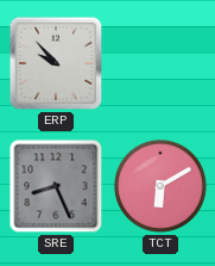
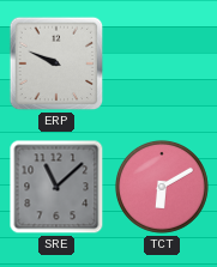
ERP: 9:53 -> 9:49 (56, 63)
SRE: 8:26 -> 11:08 (56, 187)
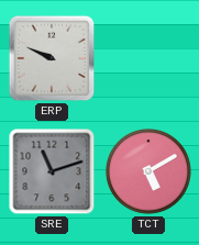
SRE: 11:08 -> 11:12 (52, 171)
TCT: 6:10 -> 5:10 (148, 171)
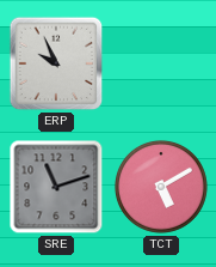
ERP: 9:49 -> 9:56 (56, 63)
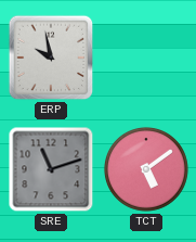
ERP: 9:56 -> 9:58 (51, 58)
TCT: 5:10 -> 5:09 (146, 169)
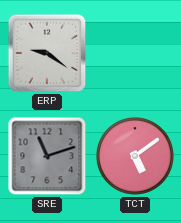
ERP: 9:58 -> 9:21 (47, 53)
